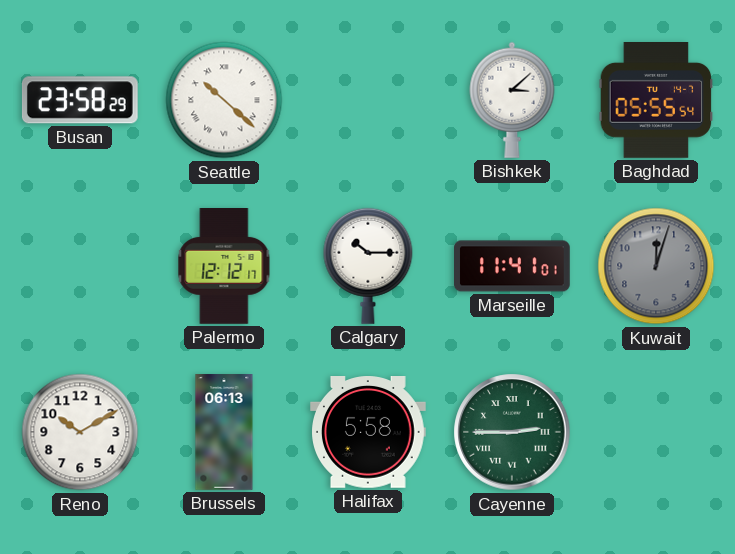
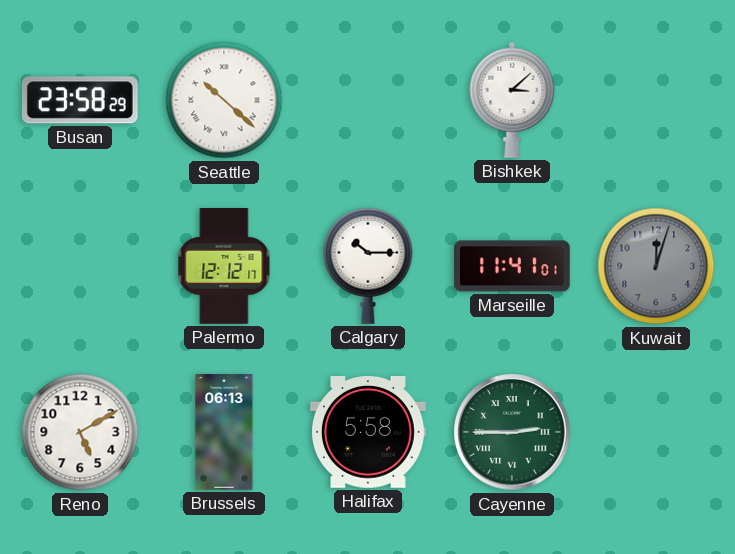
Baghdad: 05:55 -> none (656, 101)
Reno: 10:10 -> 5:10 (80, 432)
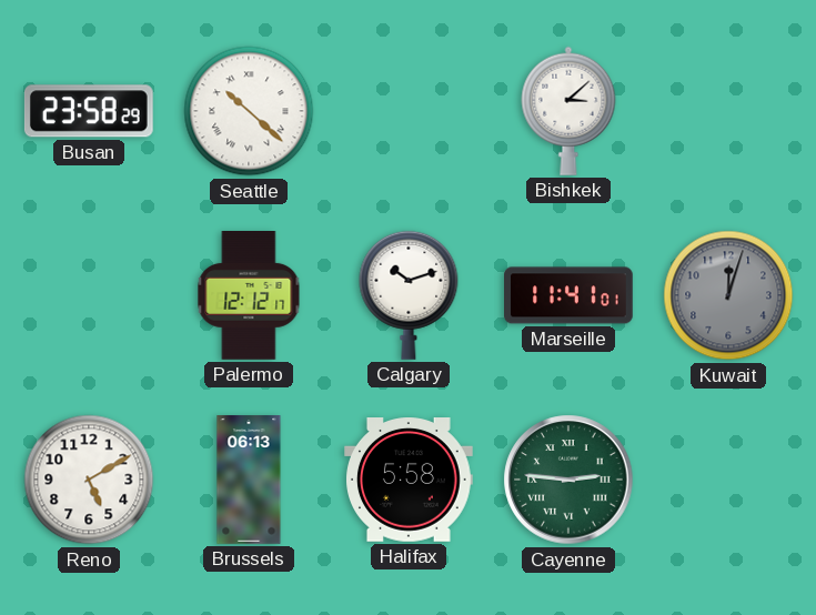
Calgary: 10:15 -> 10:12 (409, 295)
Cayenne: 2:45 -> 2:46 (568, 480)
